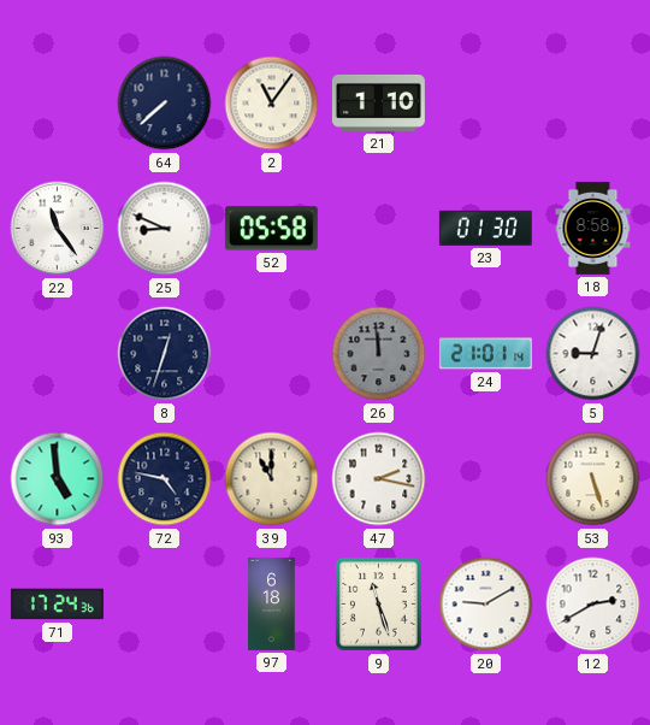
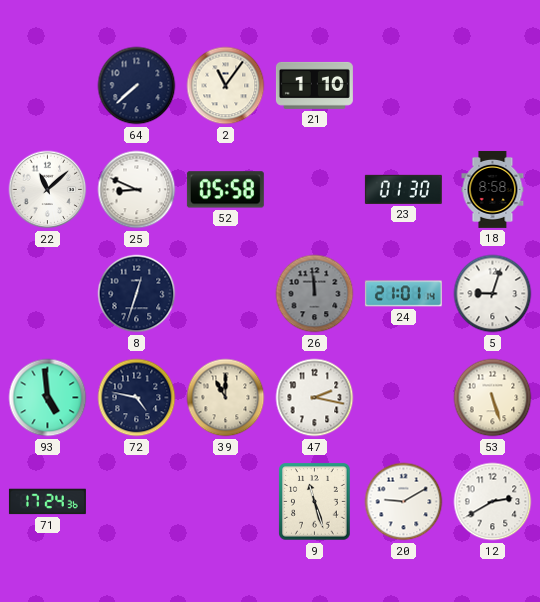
22: 11:24 -> 11:08 (48, 190)
97: 6:18 -> none (272, 603)
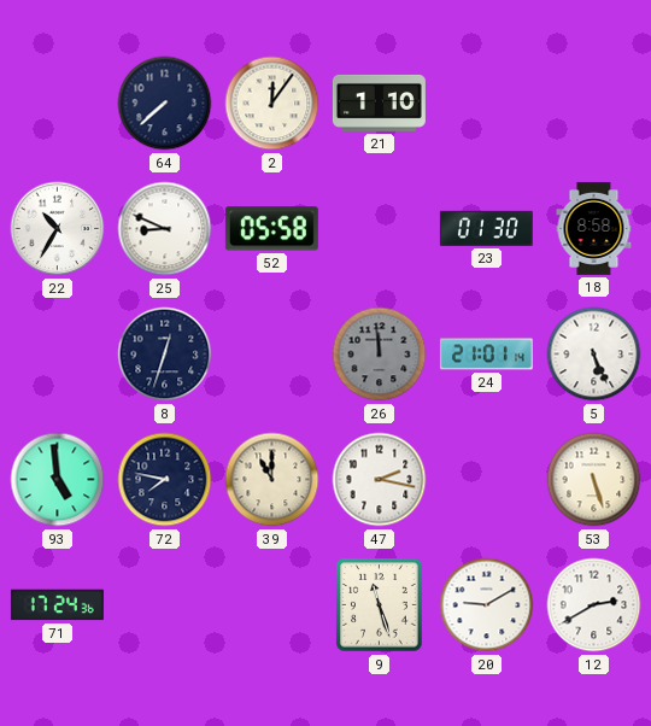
2: 11:06 -> 12:06 (272, 104)
22: 11:08 -> 10:35 (58, 229)
5: 9:03 -> 5:26 (594, 355)
72: 4:47 -> 7:47 (165, 480)
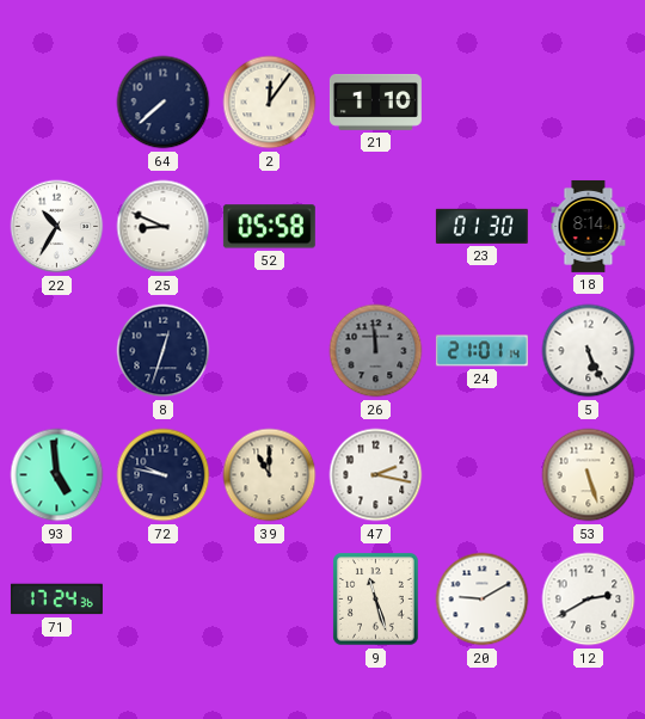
18: 8:58 -> 8:14 (589, 226)
72: 7:47 -> 9:47 (164, 475)
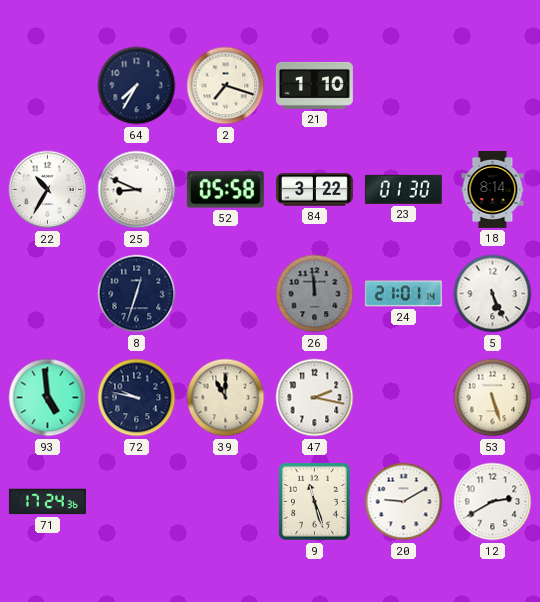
64: 7:38 -> 7:35 (137, 86)
2: 12:06 -> 7:18 (226, 86)
84: none -> 3:22 (314, 190)
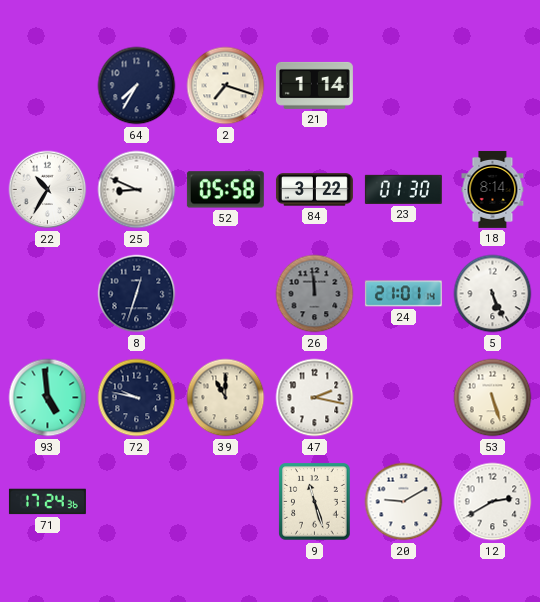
21: 1:10 -> 1:14 (314, 85)
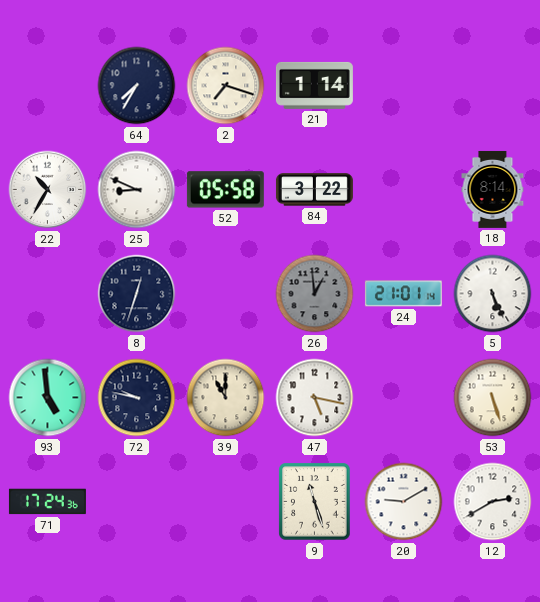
23: 01:30 -> none (403, 189)
26: 11:59 -> 12:59 (315, 294)
47: 2:17 -> 5:17 (315, 398)
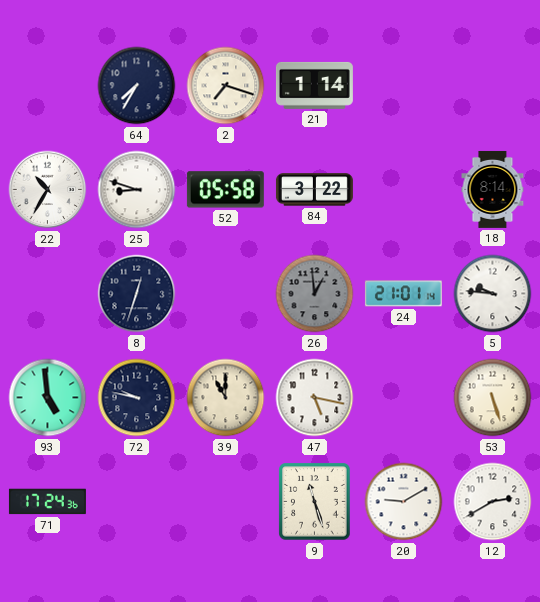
25: 8:49 -> 8:48 (137, 190)
5: 5:26 -> 9:46 (493, 294)
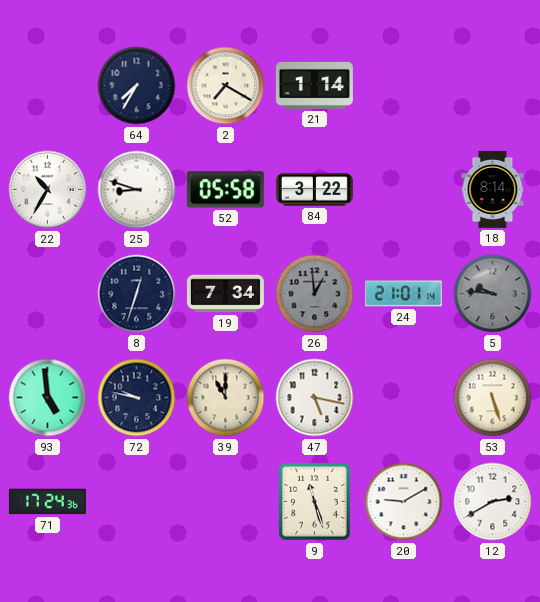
2: 7:18 -> 7:20 (226, 86)
19: none -> 7:34 (225, 294)
5 dial: white -> grey (493, 294)
